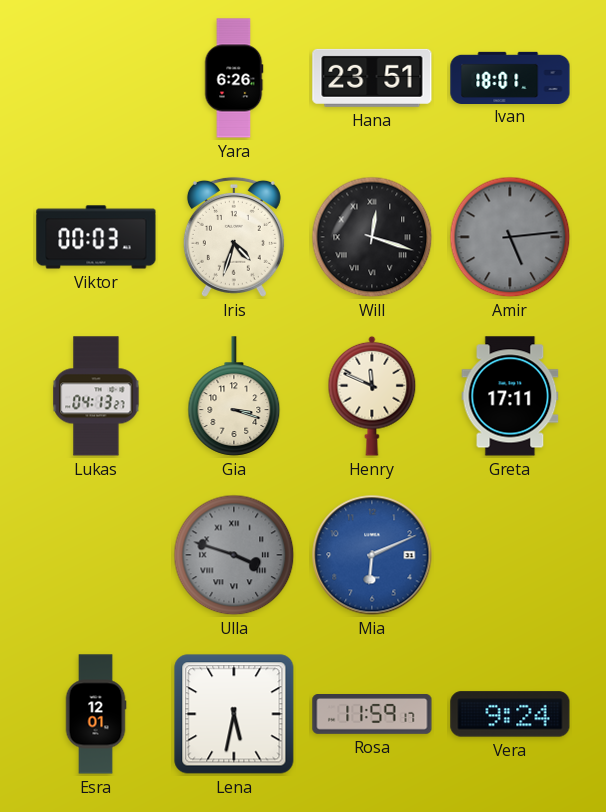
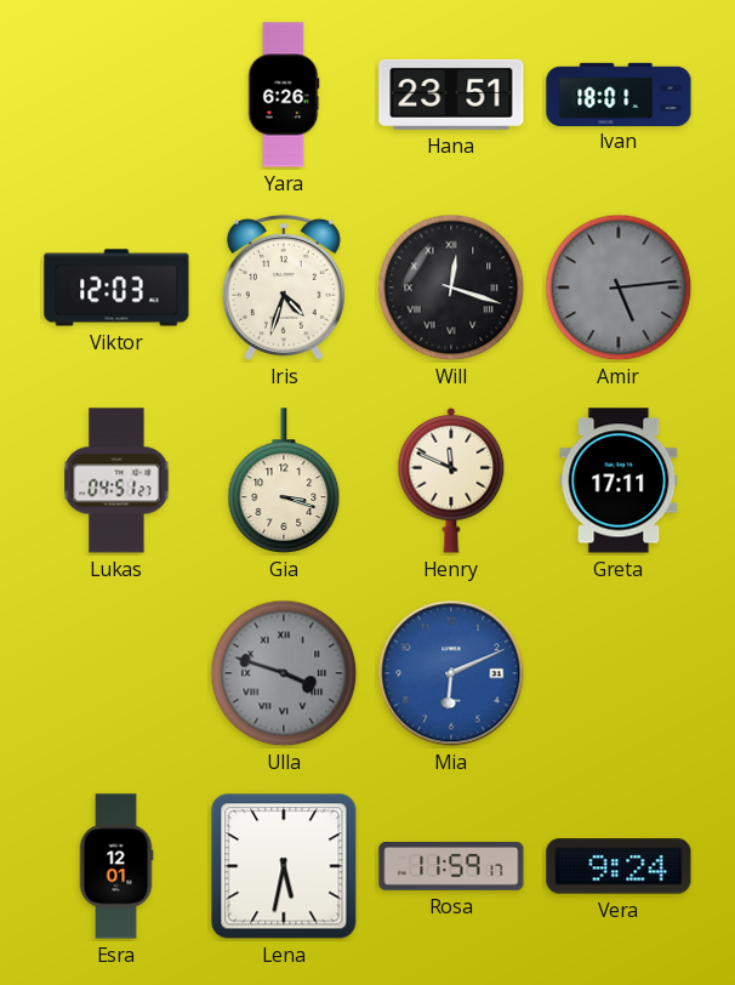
Viktor: 00:03 -> 12:03 (116, 287)
Lukas: 04:13 -> 04:51 (116, 480)
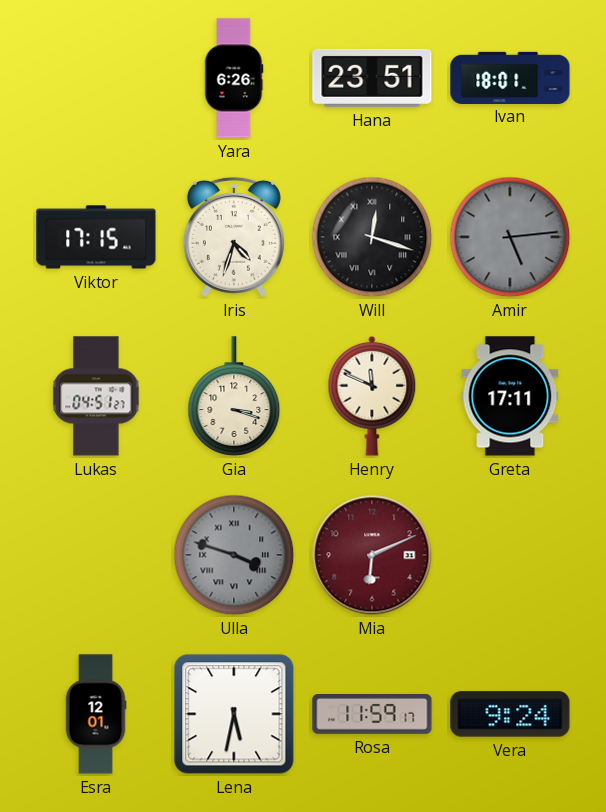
Viktor: 12:03 -> 17:15 (96, 237)
Mia dial: blue -> burgundy (372, 555)
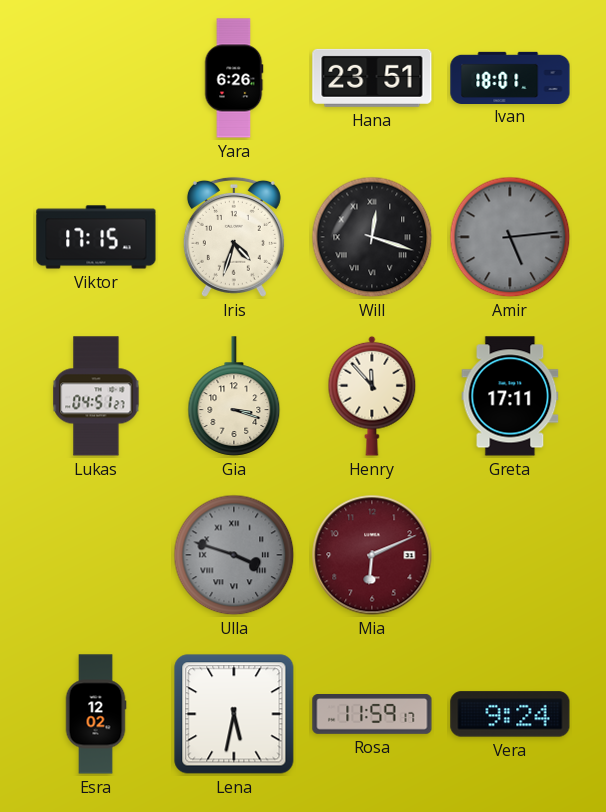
Henry: 11:49 -> 11:53 (372, 396)
Esra: 12:01 -> 12:02 (96, 714)
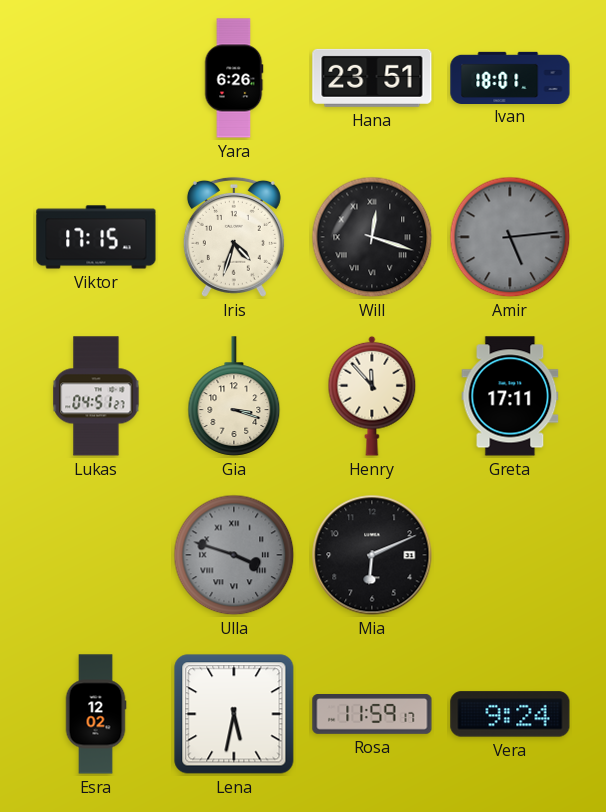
Mia dial: burgundy -> black (372, 555)
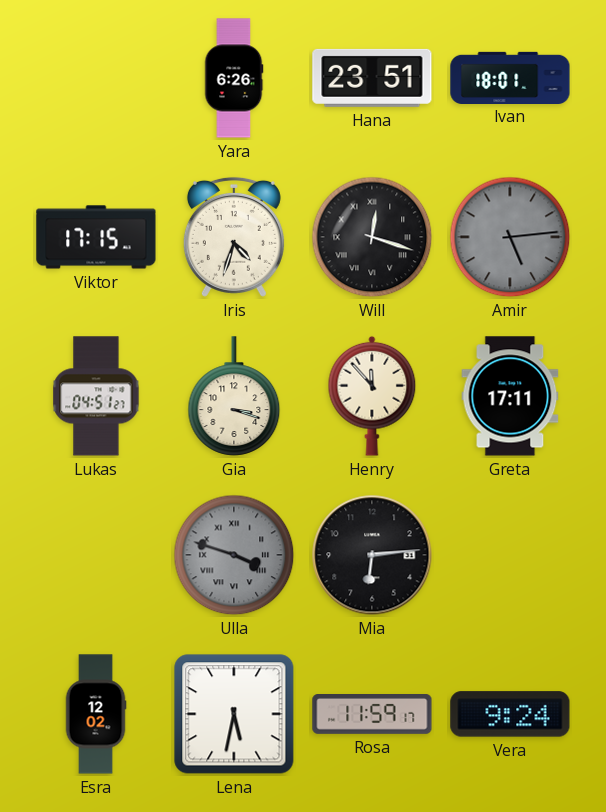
Mia: 6:11 -> 6:14 (372, 555)
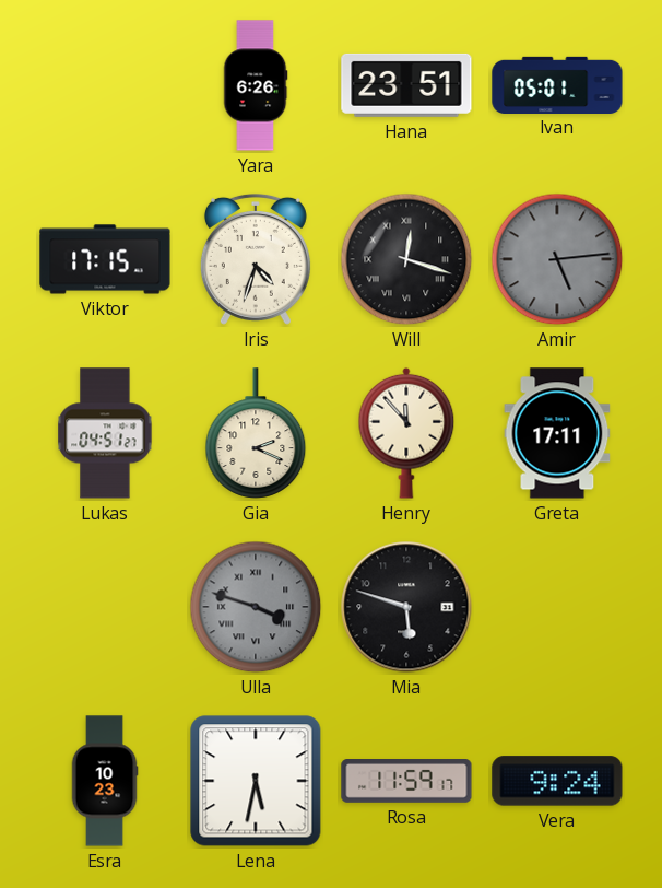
Ivan: 18:01 -> 05:01 (557, 84)
Gia: 3:18 -> 2:19 (256, 433)
Mia: 6:14 -> 5:48 (406, 607)
Esra: 12:02 -> 10:23 (105, 781)
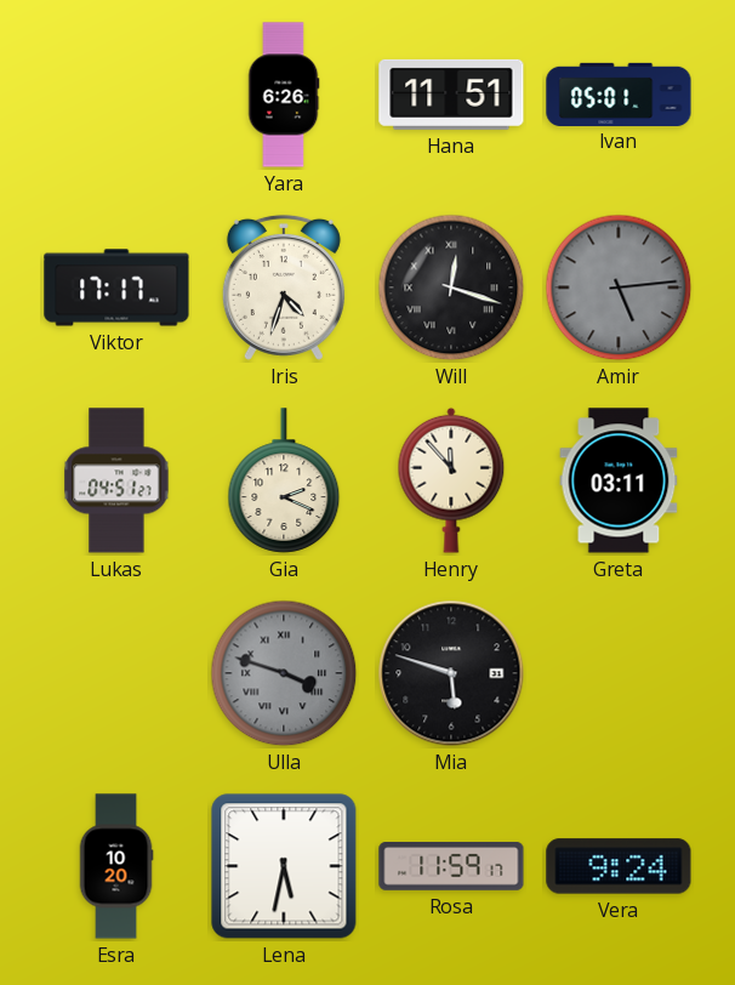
Hana: 23:51 -> 11:51 (451, 95)
Viktor: 17:15 -> 17:17 (116, 287)
Greta: 17:11 -> 03:11 (619, 480)
Esra: 10:23 -> 10:20 (116, 866)
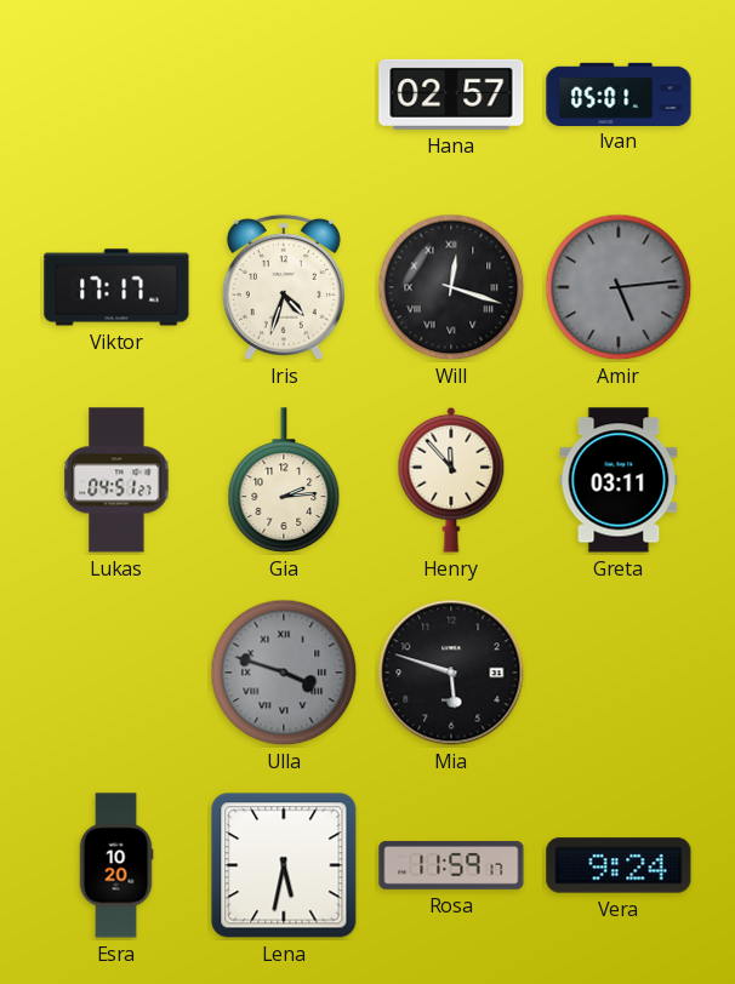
Yara: 6:26 -> none (284, 95)
Hana: 11:51 -> 02:57 (451, 95)
Gia: 2:19 -> 2:14 (284, 480)
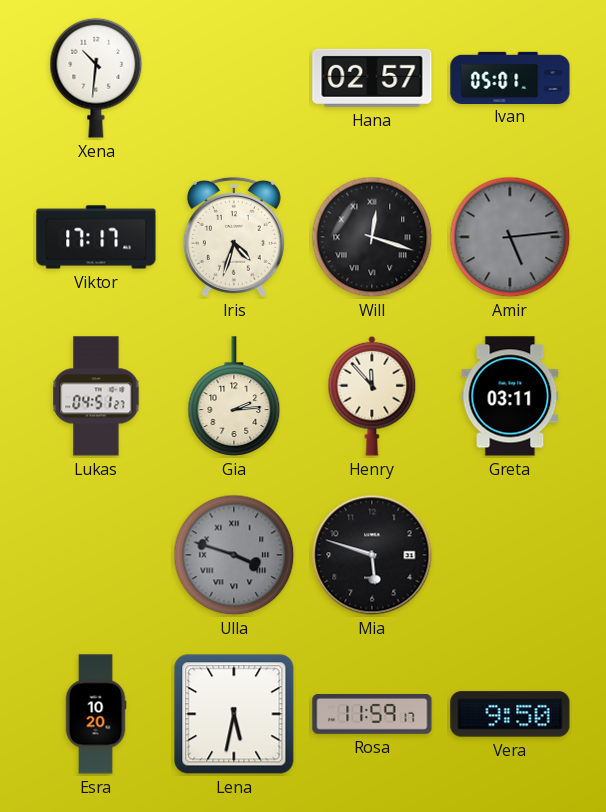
Xena: none -> 10:31 (96, 78)
Vera: 9:24 -> 9:50 (510, 714)
